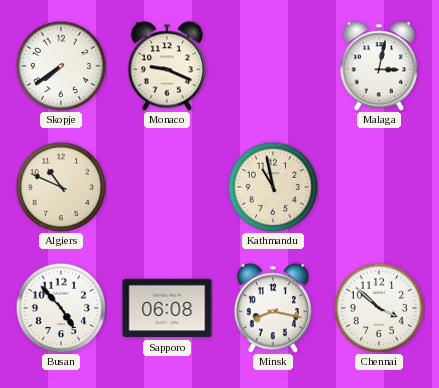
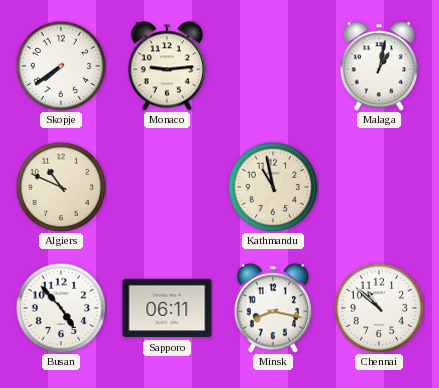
Monaco: 9:19 -> 9:14 (166, 66)
Malaga: 3:02 -> 1:02 (378, 66)
Sapporo: 06:08 -> 06:11 (167, 308)
Chennai: 3:52 -> 10:52 (379, 308)
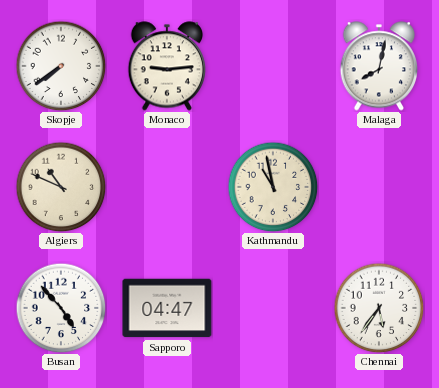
Malaga: 1:02 -> 8:02 (378, 66)
Sapporo: 06:11 -> 04:47 (167, 308)
Minsk: 8:17 -> none (272, 308)
Chennai: 10:52 -> 5:36 (379, 308)
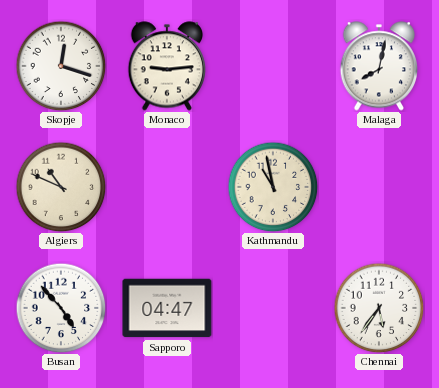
Skopje: 7:39 -> 12:18 (61, 66)
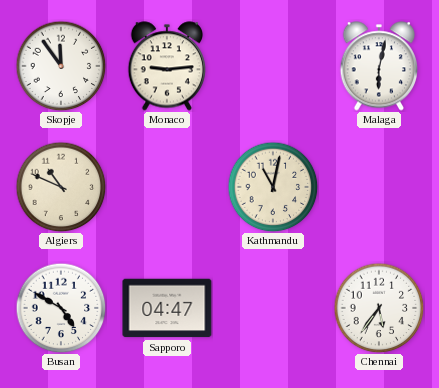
Skopje: 12:18 -> 11:54 (61, 66)
Malaga: 8:02 -> 6:02 (378, 66)
Kathmandu: 10:58 -> 11:02 (273, 187)
Busan: 4:53 -> 4:50 (61, 308)
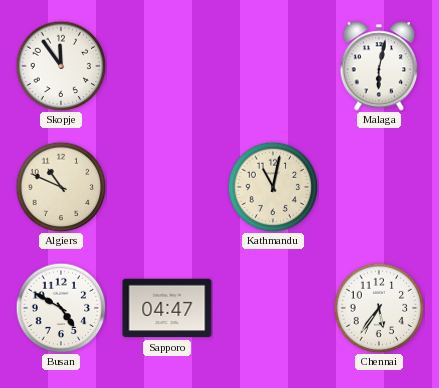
Monaco: 9:14 -> none (166, 66)
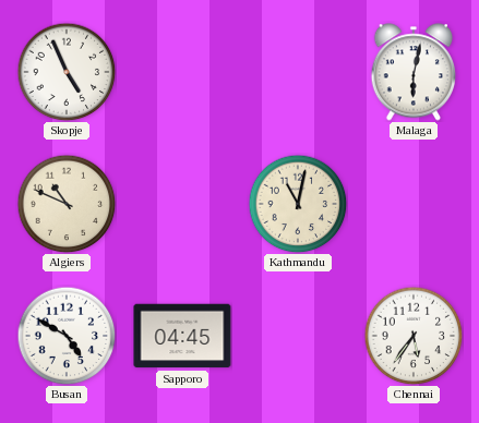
Skopje: 11:54 -> 4:56 (67, 72)
Sapporo: 04:47 -> 04:45 (182, 336)
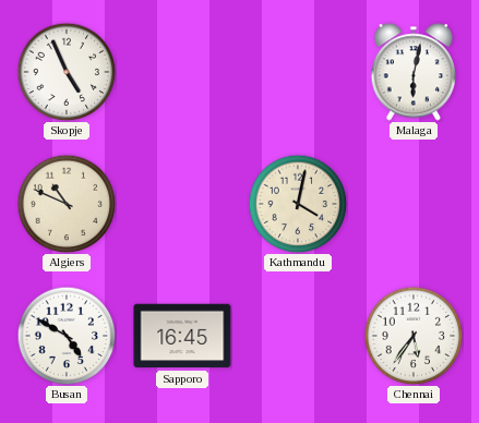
Kathmandu: 11:02 -> 4:02 (298, 204)
Sapporo: 04:45 -> 16:45 (182, 336)
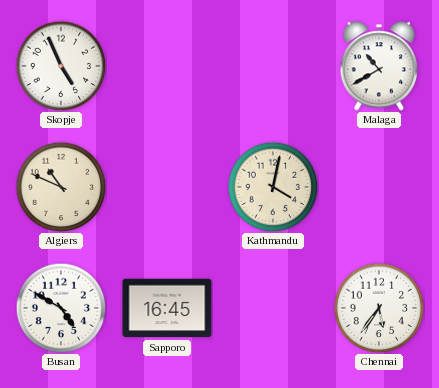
Malaga: 6:02 -> 10:40 (378, 66)
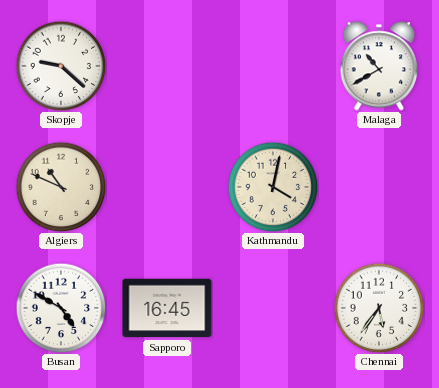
Skopje: 4:56 -> 9:22 (61, 66)
